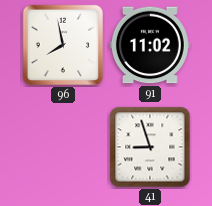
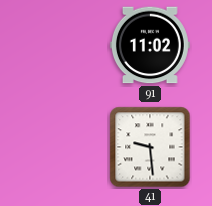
96: 7:58 -> none (63, 45)
41: 8:57 -> 9:29 (150, 147)
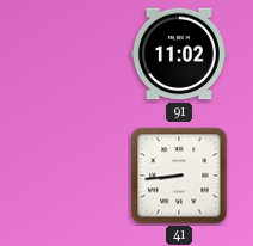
41: 9:29 -> 8:44 (179, 176)
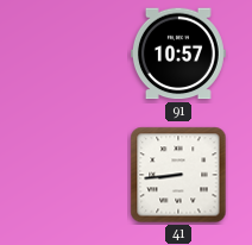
91: 11:02 -> 10:57 (178, 54)
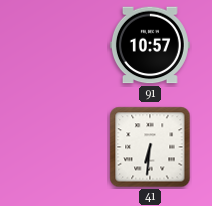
41: 8:44 -> 6:31 (150, 147)
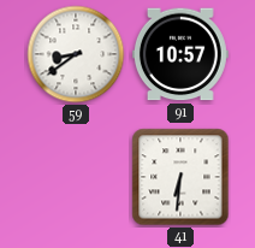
59: none -> 8:39 (76, 54)
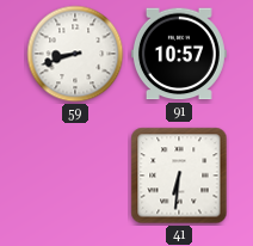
59: 8:39 -> 8:42 (75, 54)
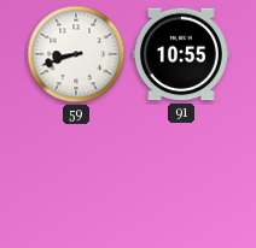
91: 10:57 -> 10:55 (181, 54)
41: 6:31 -> none (179, 176)
